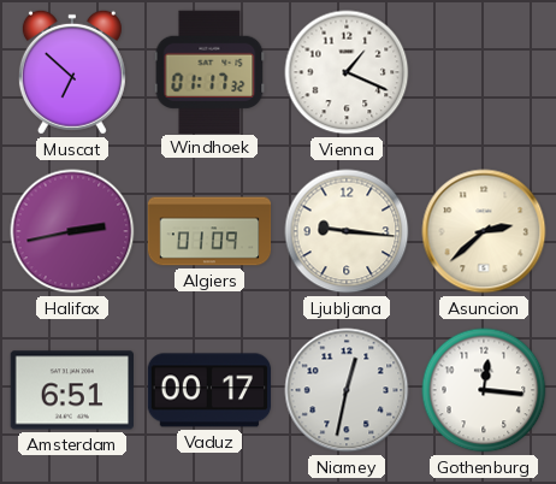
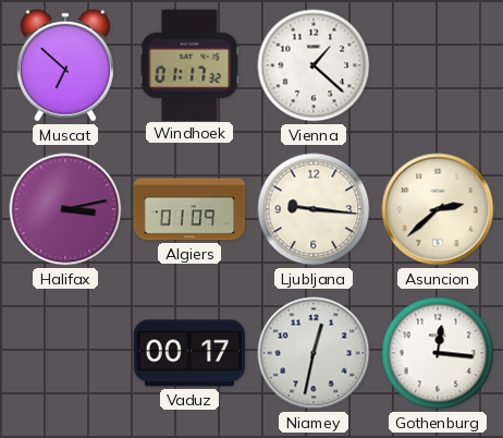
Vienna: 1:19 -> 1:22 (314, 65)
Halifax: 2:43 -> 3:13 (65, 209)
Amsterdam: 6:51 -> none (71, 390)
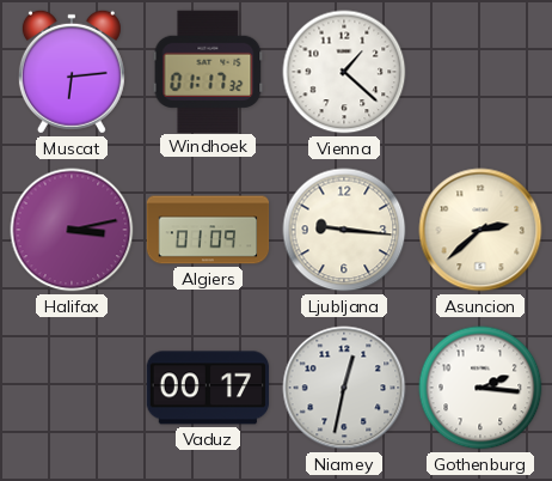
Muscat: 6:52 -> 6:14 (72, 72)
Gothenburg: 12:16 -> 2:16 (480, 388)
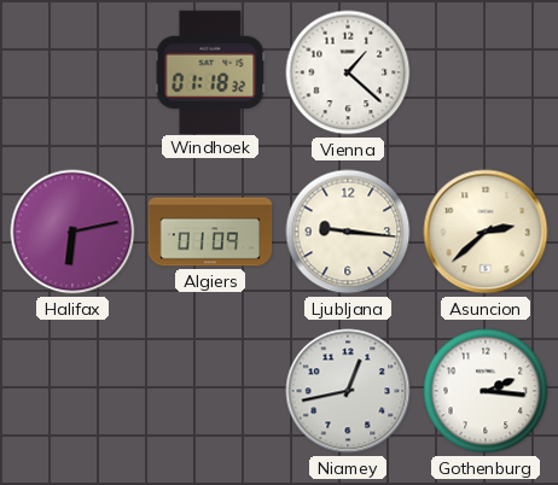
Muscat: 6:14 -> none (72, 72)
Windhoek: 01:17 -> 01:18 (210, 71)
Halifax: 3:13 -> 6:13 (72, 232)
Vaduz: 00:17 -> none (208, 388)
Niamey: 12:32 -> 12:43 (348, 391)
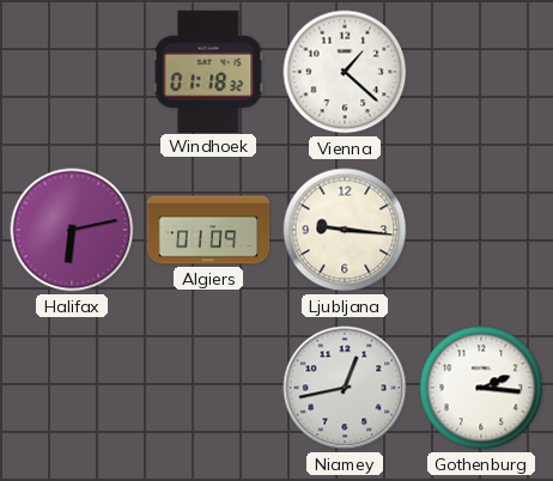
Asuncion: 2:38 -> none (486, 232)
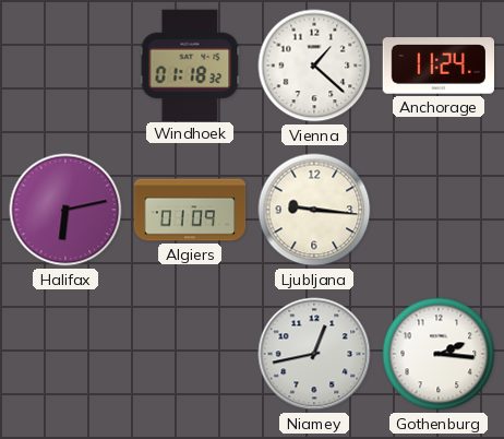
Anchorage: none -> 11:24 (437, 66)
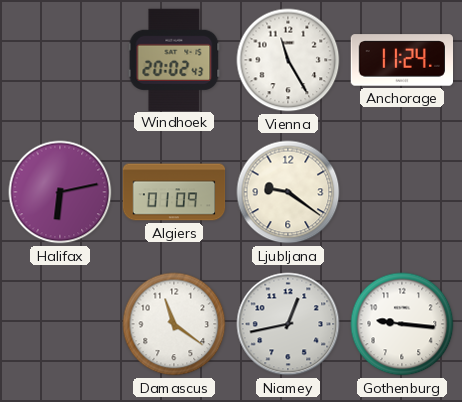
Windhoek: 01:18 -> 20:02 (174, 59)
Vienna: 1:22 -> 11:25 (288, 60)
Ljubljana: 9:16 -> 9:21 (288, 192)
Damascus: none -> 11:21 (174, 324)
Gothenburg: 2:16 -> 9:16 (402, 324)
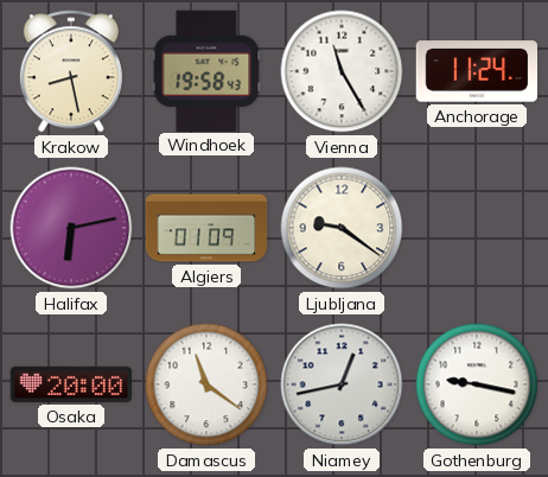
Krakow: none -> 8:28 (71, 71)
Windhoek: 20:02 -> 19:58 (206, 70)
Osaka: none -> 20:00 (70, 384)
Gothenburg: 9:16 -> 9:17 (477, 384)
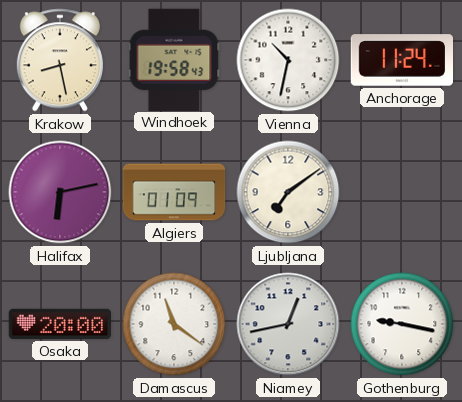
Vienna: 11:25 -> 10:32 (288, 60)
Ljubljana: 9:21 -> 7:09 (288, 192)
